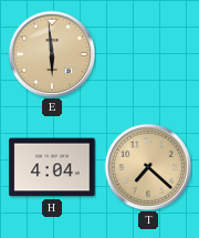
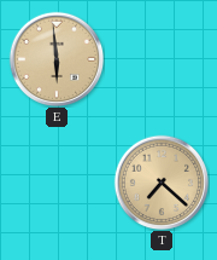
H: 4:04 -> none (52, 167)
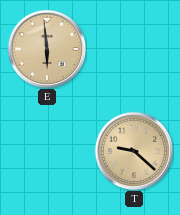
T: 7:22 -> 9:22 (134, 151)
